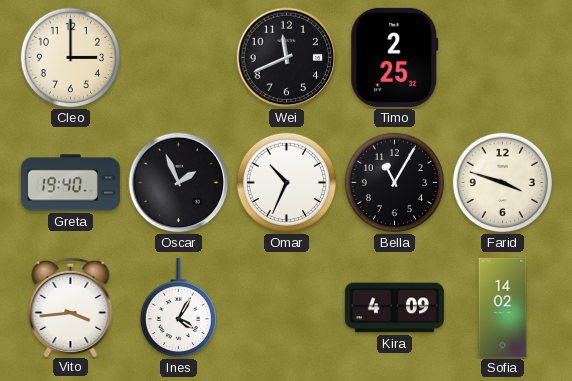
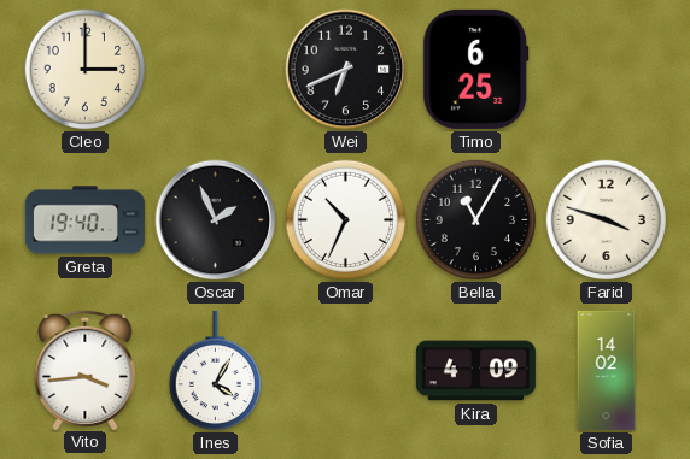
Wei: 11:41 -> 6:41 (346, 70)
Timo: 2:25 -> 6:25 (476, 69)
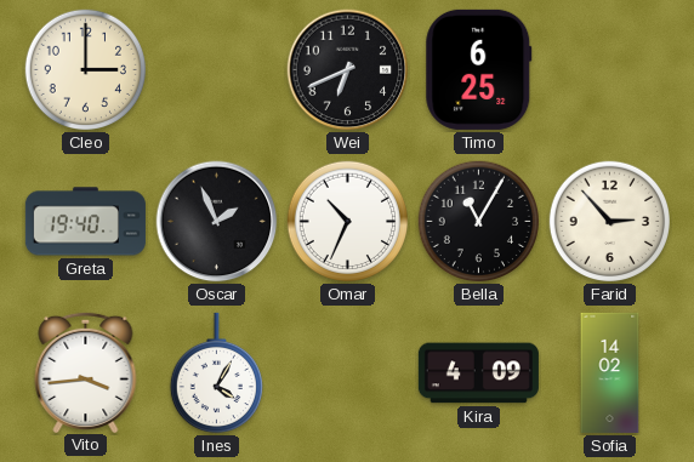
Farid: 3:48 -> 2:53 (610, 222)
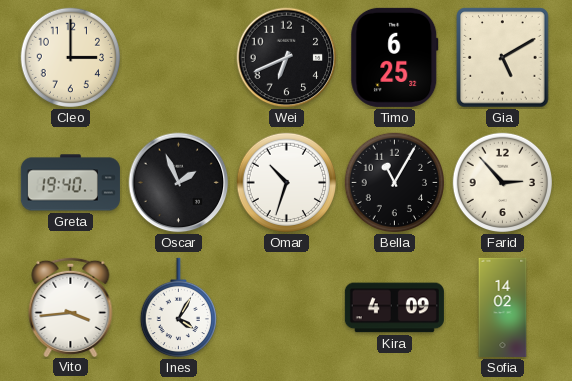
Gia: none -> 5:10 (503, 58)
Omar: 10:34 -> 10:33 (287, 183)
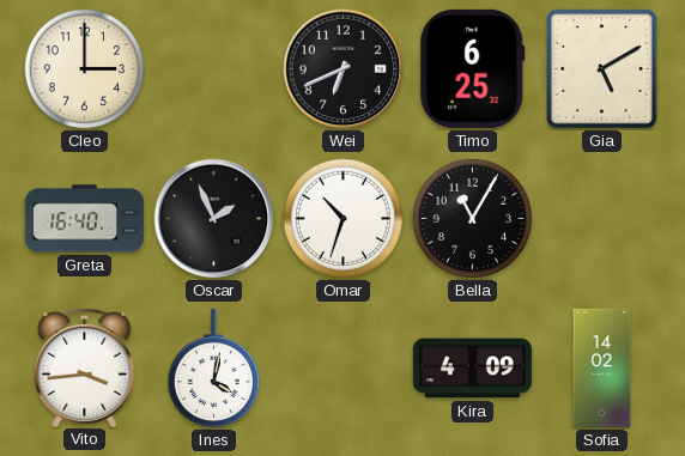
Greta: 19:40 -> 16:40 (84, 219)
Farid: 2:53 -> none (503, 183)
Ines: 4:05 -> 4:02 (213, 369)
